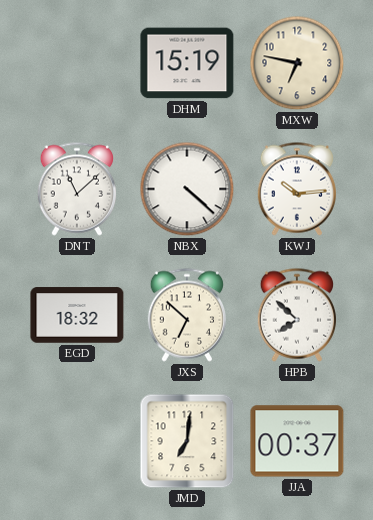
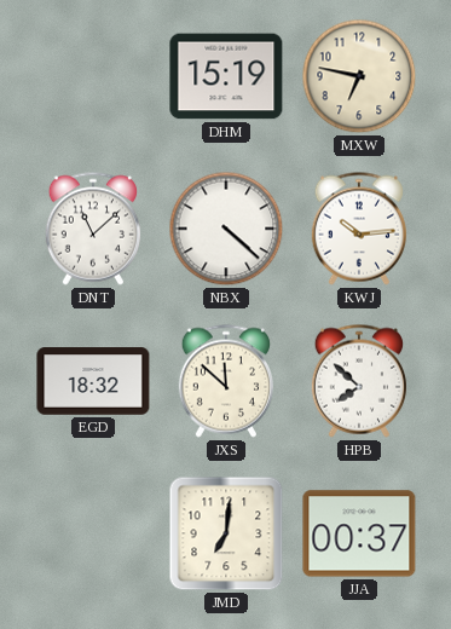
JXS: 6:52 -> 11:52 (225, 381)
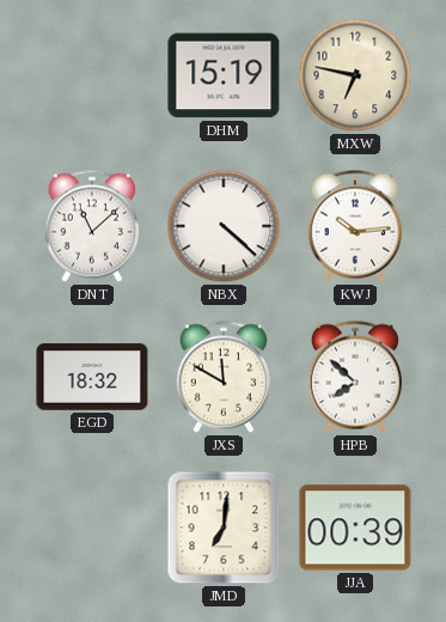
JXS: 11:52 -> 11:50 (222, 377)
JJA: 00:37 -> 00:39 (355, 528)
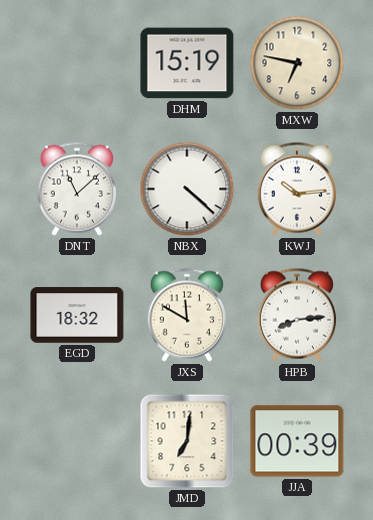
HPB: 7:52 -> 8:14 (296, 315)
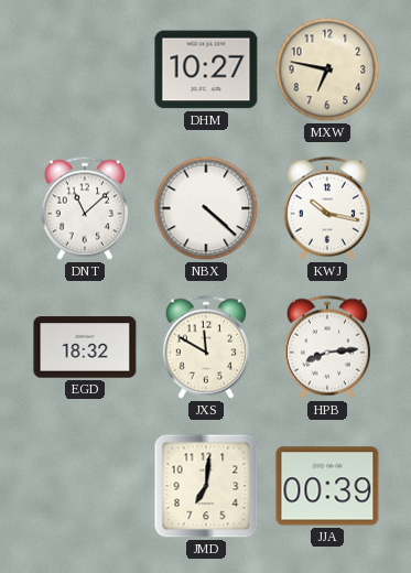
DHM: 15:19 -> 10:27 (206, 69)
KWJ: 10:14 -> 10:17 (326, 208)
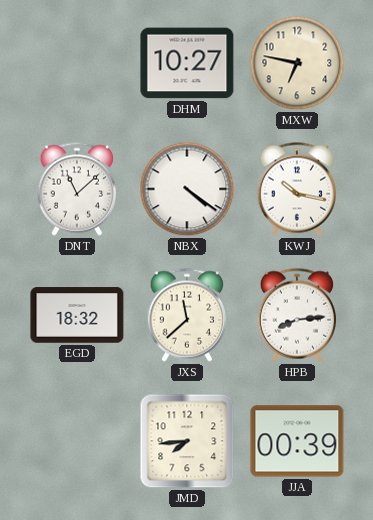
NBX: 4:22 -> 4:21 (187, 189)
JXS: 11:50 -> 11:38 (186, 315)
JMD: 7:01 -> 7:44 (187, 441)
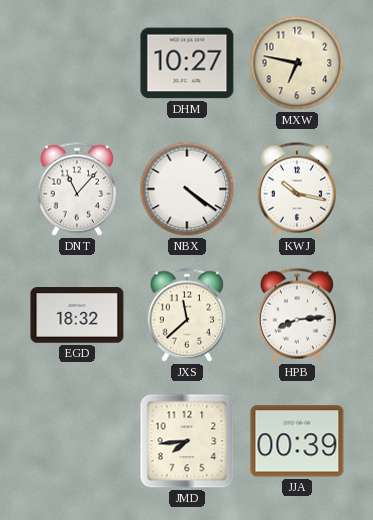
DNT: 11:08 -> 11:07 (76, 189)
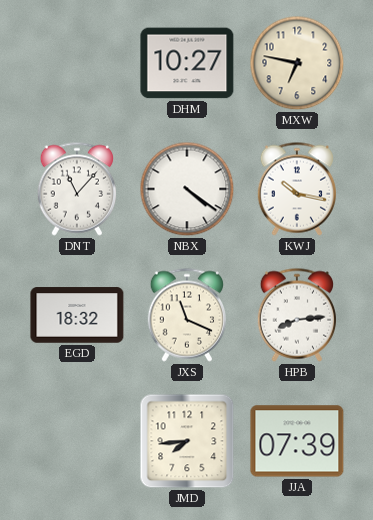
JXS: 11:38 -> 11:19 (186, 315)
JJA: 00:39 -> 07:39 (297, 441)
